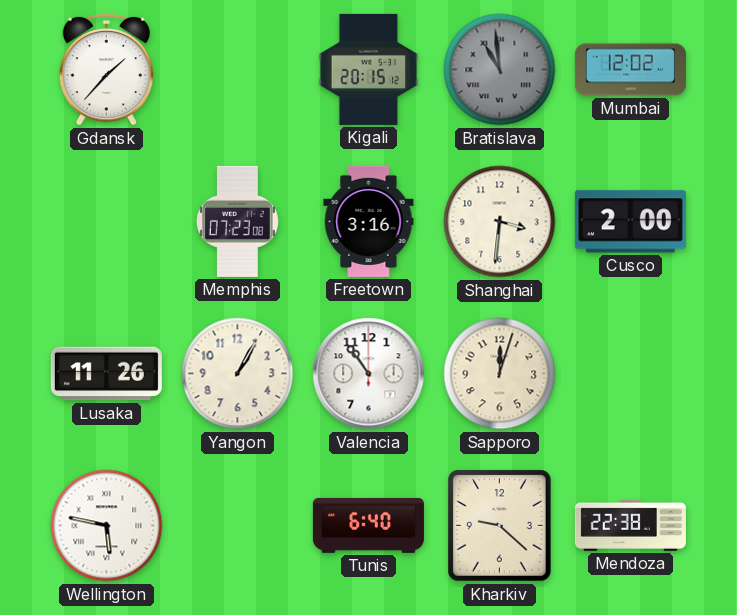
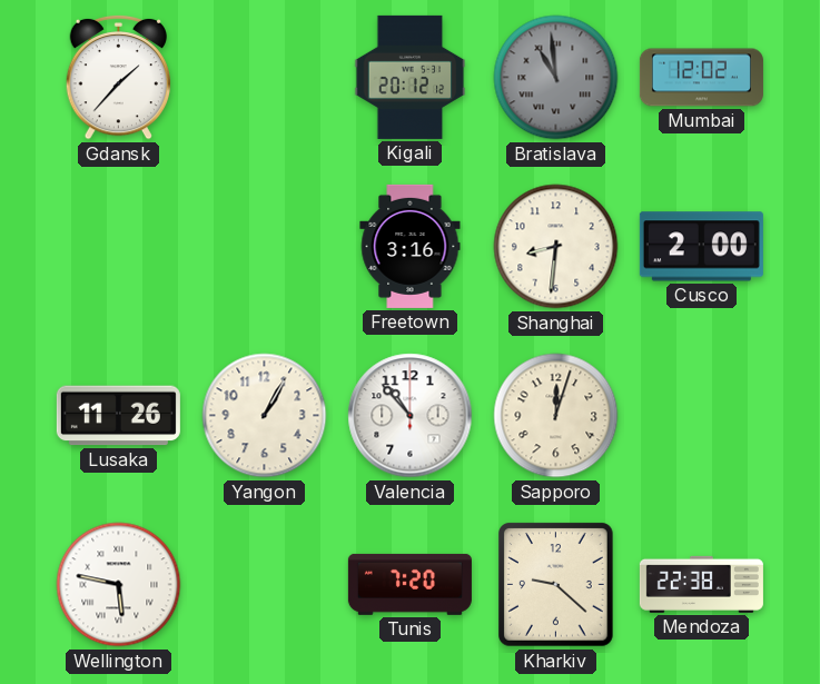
Kigali: 20:15 -> 20:12 (411, 77)
Memphis: 07:23 -> none (237, 221)
Shanghai: 3:31 -> 8:31 (556, 247)
Valencia: 10:54 -> 10:53 (411, 416)
Tunis: 6:40 -> 7:20 (409, 584)
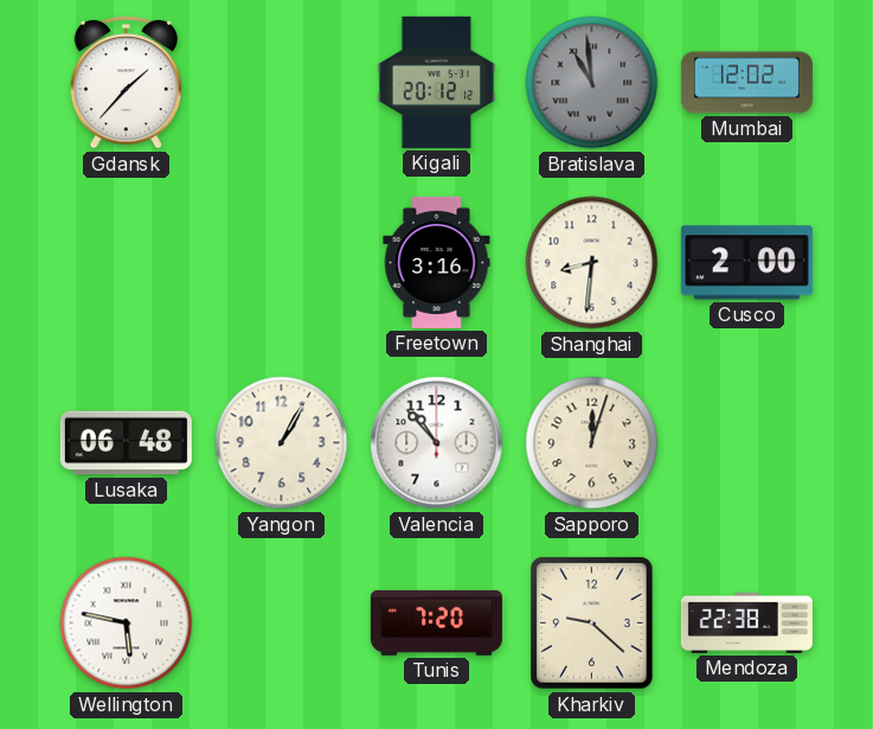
Lusaka: 11:26 -> 06:48 (126, 443)
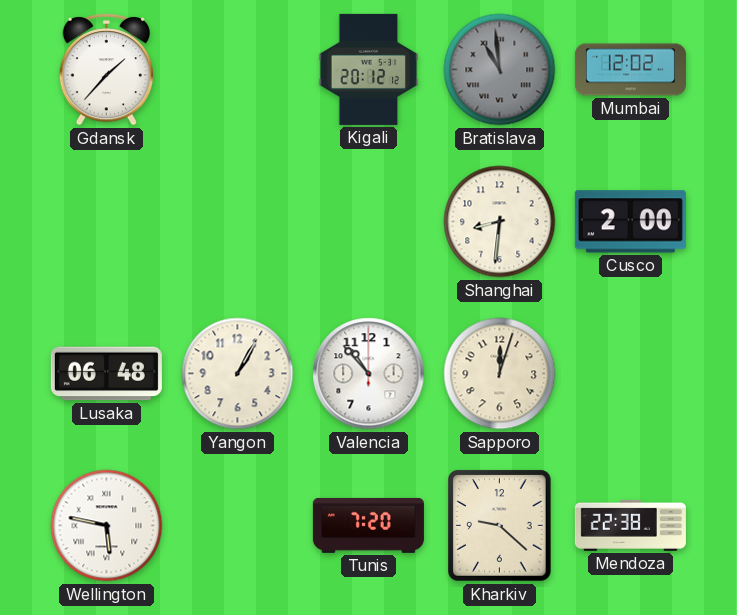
Freetown: 3:16 -> none (437, 262)
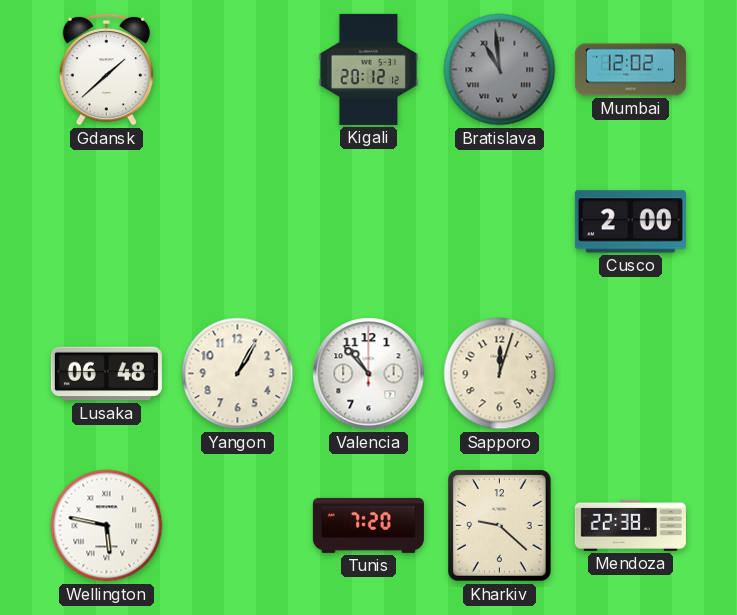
Gdansk: 1:37 -> 1:38 (106, 69)
Shanghai: 8:31 -> none (500, 222)
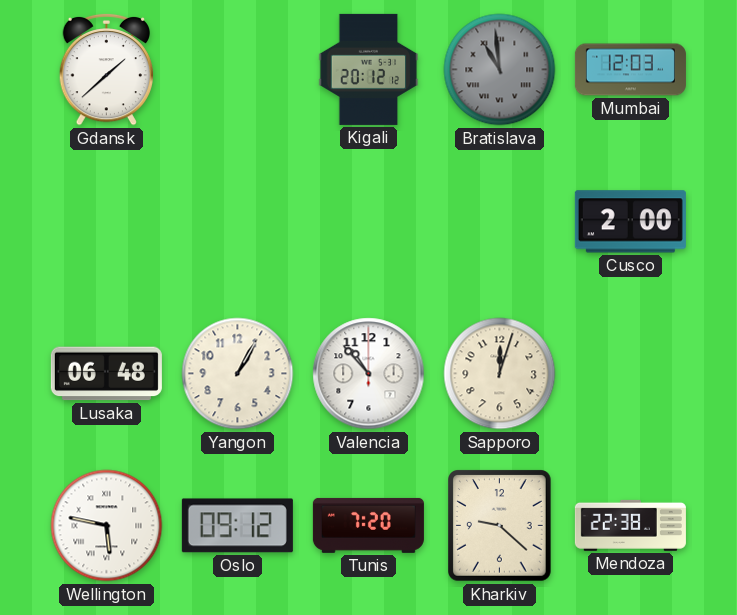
Mumbai: 12:02 -> 12:03 (630, 70)
Oslo: none -> 09:12 (237, 526)
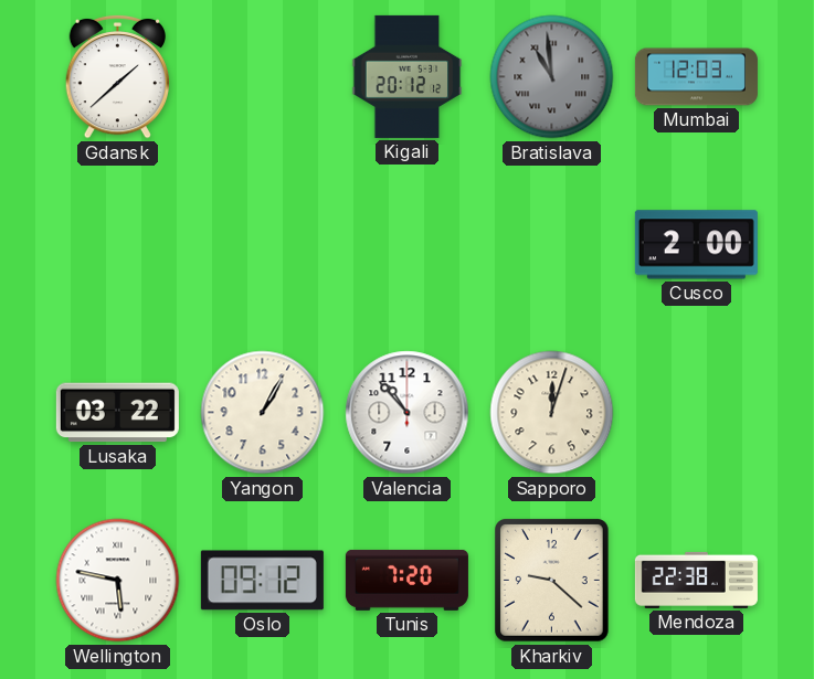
Lusaka: 06:48 -> 03:22 (117, 413)
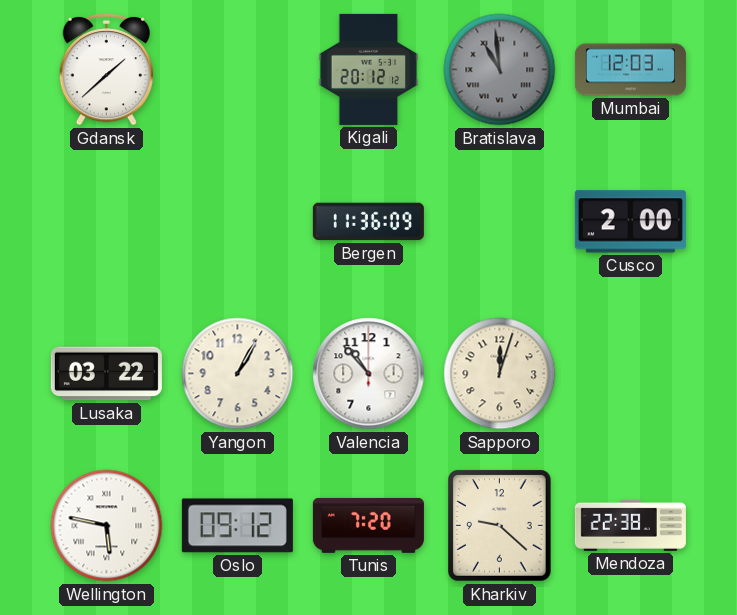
Bergen: none -> 11:36 (368, 222)
